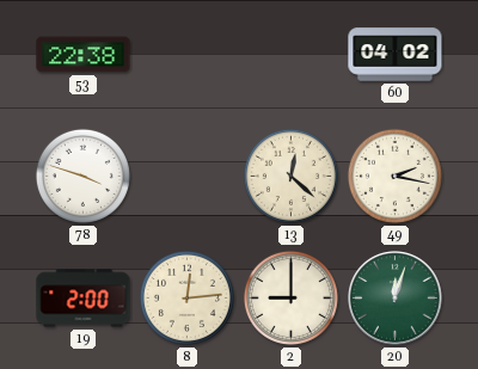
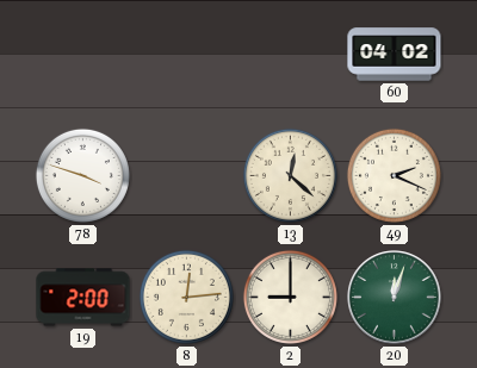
53: 22:38 -> none (84, 55)
49: 2:17 -> 2:19 (394, 175)
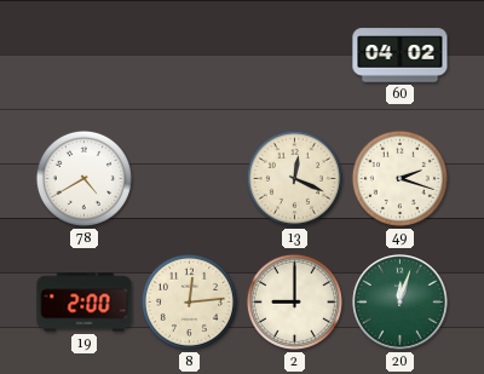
78: 3:48 -> 4:40 (83, 178)
13: 12:22 -> 12:19 (294, 178)
49: 2:19 -> 2:18 (399, 178)
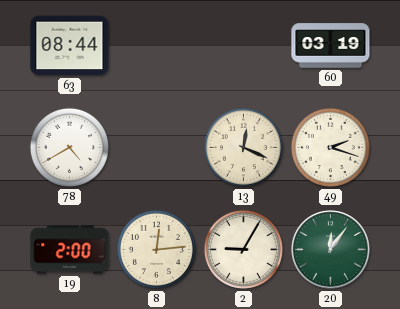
63: none -> 08:44 (70, 46)
60: 04:02 -> 03:19 (331, 46)
2: 9:00 -> 9:05 (243, 249)
20: 12:03 -> 12:06 (331, 250)
